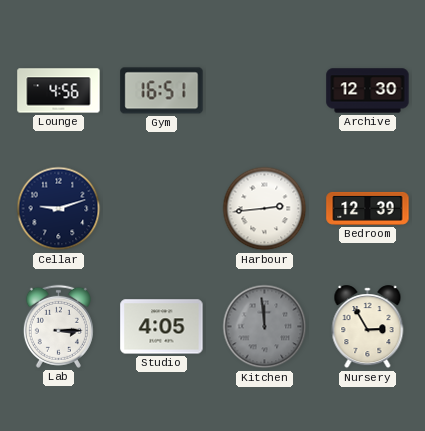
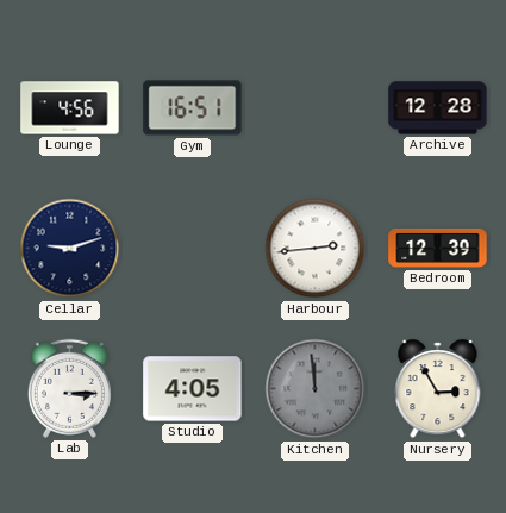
Archive: 12:30 -> 12:28 (438, 108)
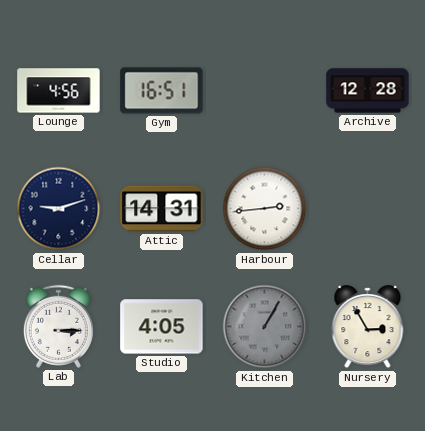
Attic: none -> 14:31 (162, 209)
Bedroom: 12:39 -> none (438, 248)
Kitchen: 11:59 -> 1:05 (265, 327)
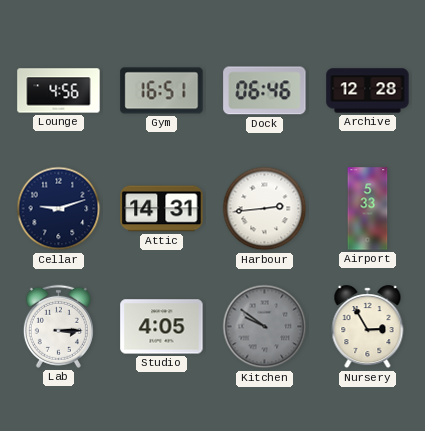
Dock: none -> 06:46 (265, 91)
Airport: none -> 5:33 (368, 209)
Kitchen: 1:05 -> 9:51 (265, 327)
